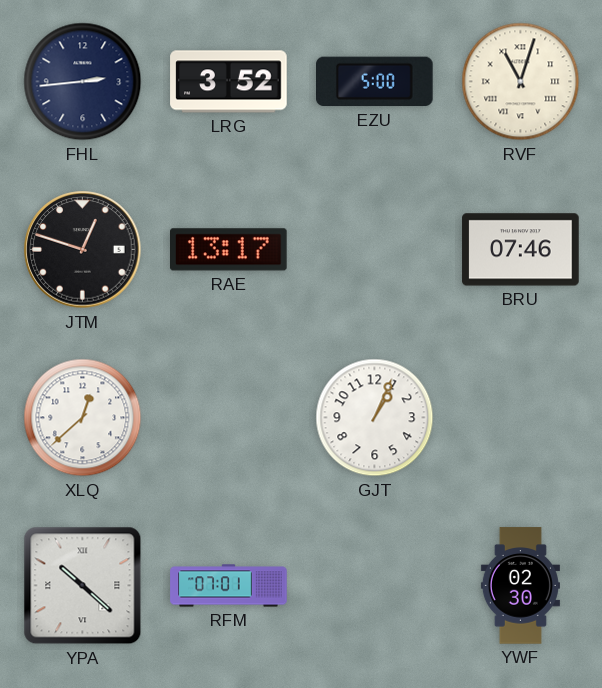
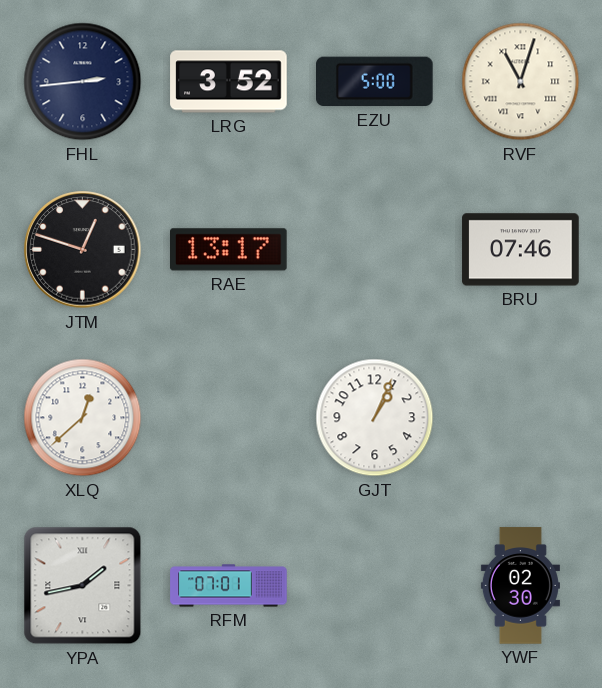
YPA: 10:22 -> 1:43 (83, 586)
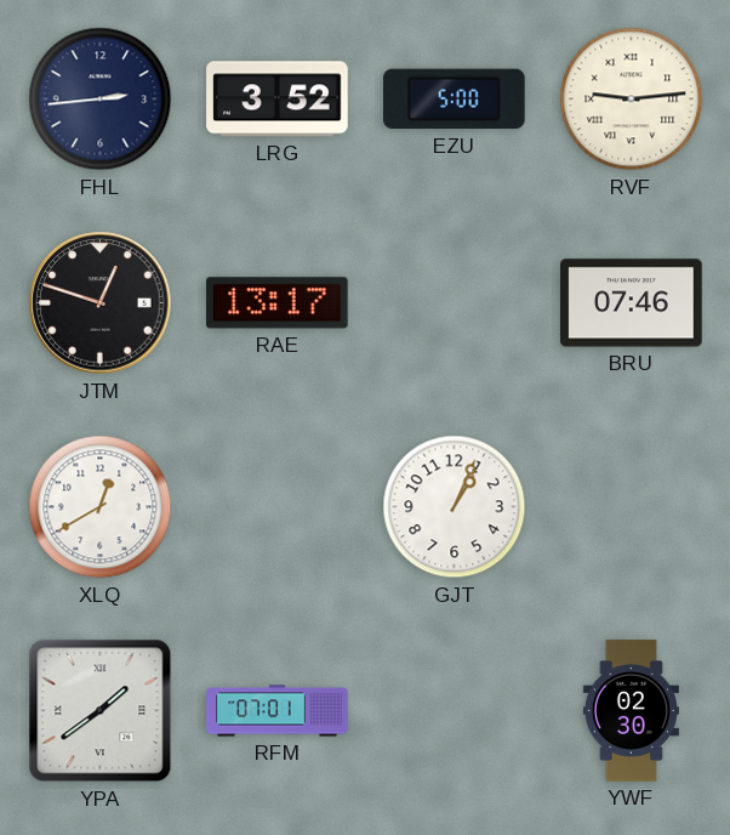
RVF: 11:03 -> 9:14 (632, 100)
XLQ: 12:38 -> 12:40 (101, 507)
YPA: 1:43 -> 1:39 (101, 711)
